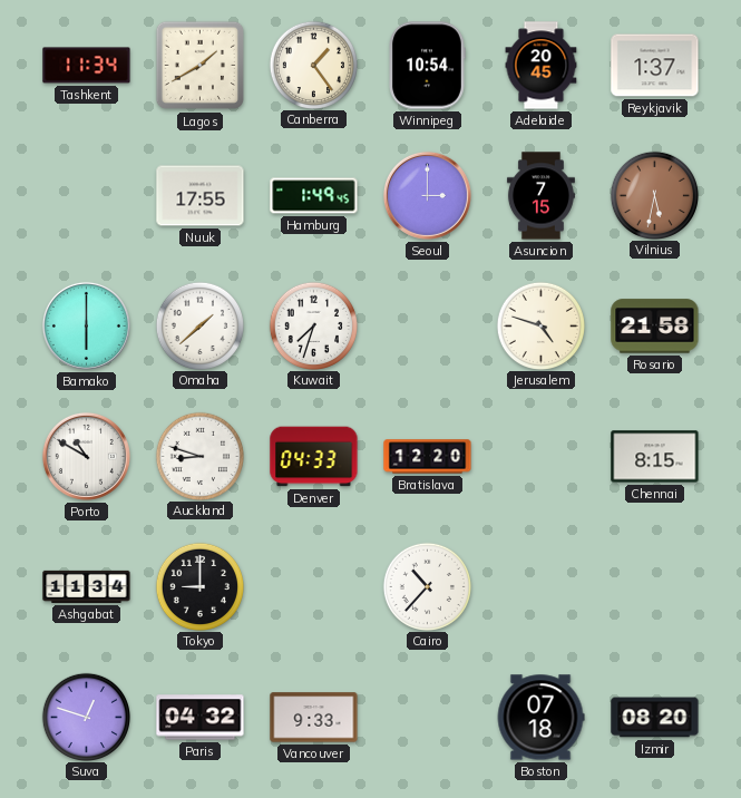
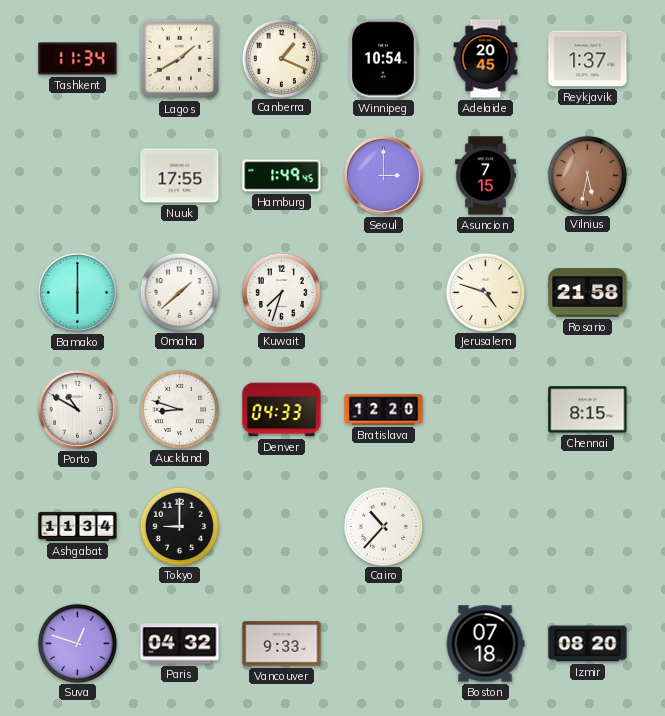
Canberra: 1:24 -> 1:19 (281, 58)
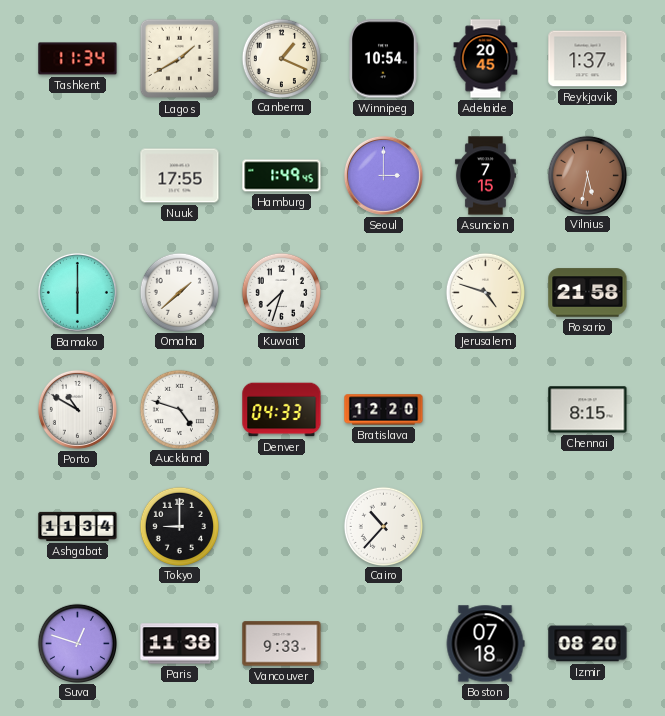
Auckland: 8:48 -> 4:48 (179, 409)
Paris: 04:32 -> 11:38 (180, 644)
